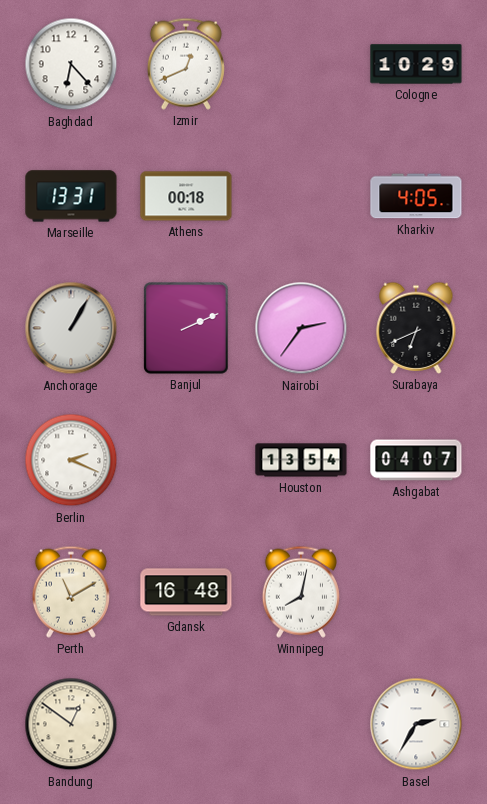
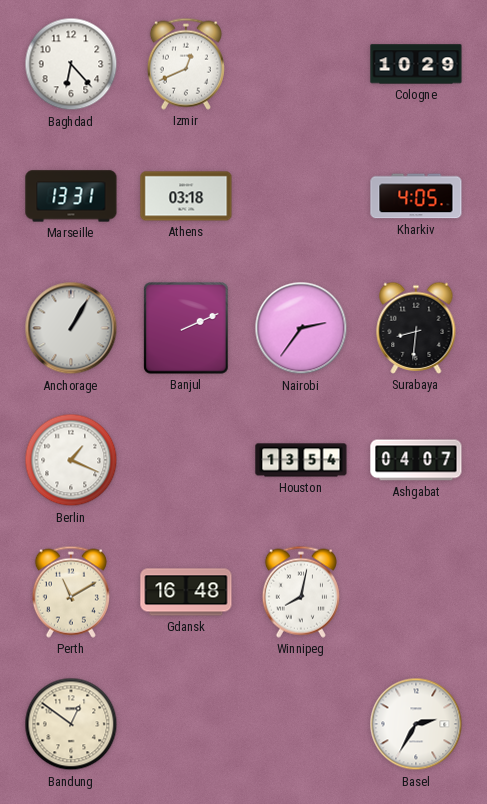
Athens: 00:18 -> 03:18 (186, 196)
Surabaya: 6:41 -> 8:31 (416, 328)
Berlin: 2:19 -> 1:19 (71, 460)
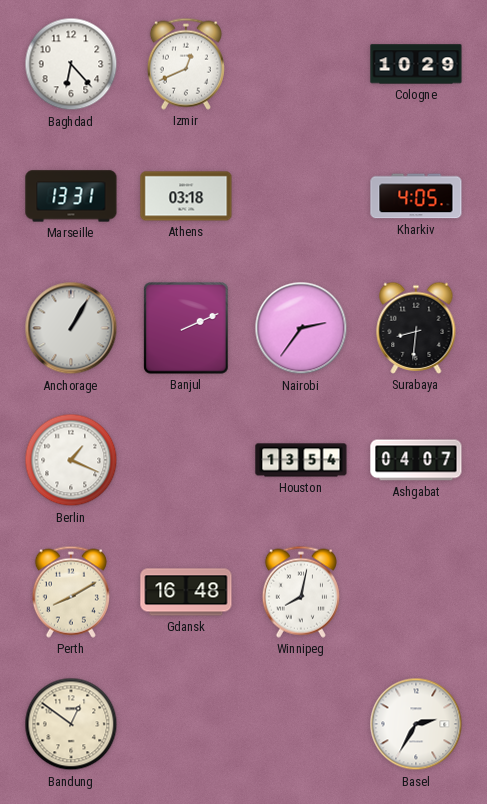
Perth: 11:10 -> 8:10 (71, 592)
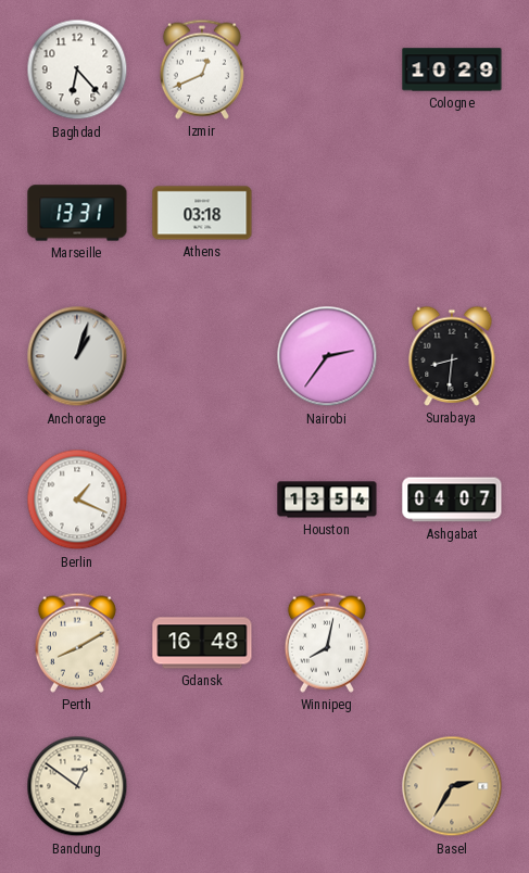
Kharkiv: 4:05 -> none (416, 196)
Anchorage: 1:05 -> 1:03 (77, 356)
Banjul: 2:11 -> none (186, 328)
Basel dial: white -> champagne (452, 786)
